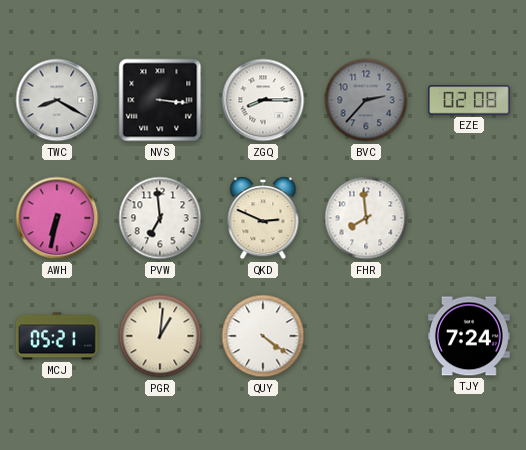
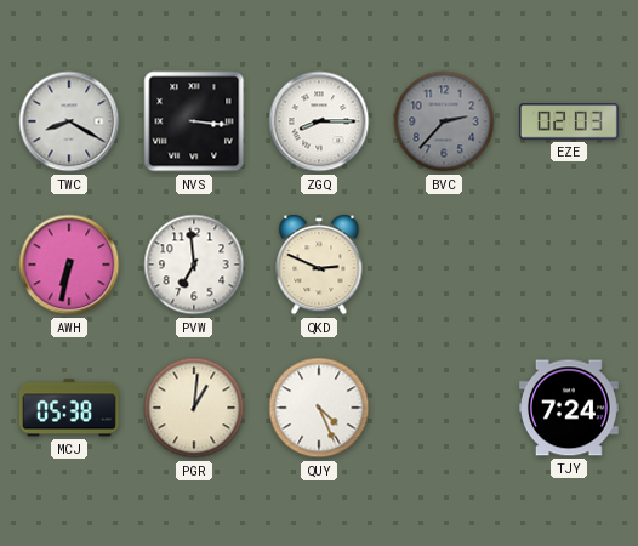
EZE: 02:08 -> 02:03 (569, 121)
FHR: 7:59 -> none (366, 218)
MCJ: 05:21 -> 05:38 (69, 408)
QUY: 4:21 -> 4:26 (319, 408)
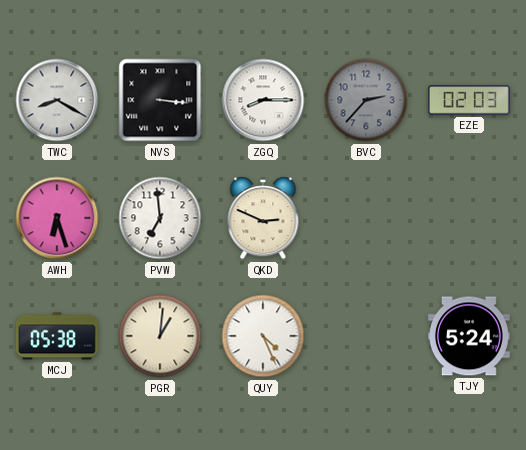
AWH: 6:32 -> 6:27 (57, 218)
TJY: 7:24 -> 5:24 (469, 336)
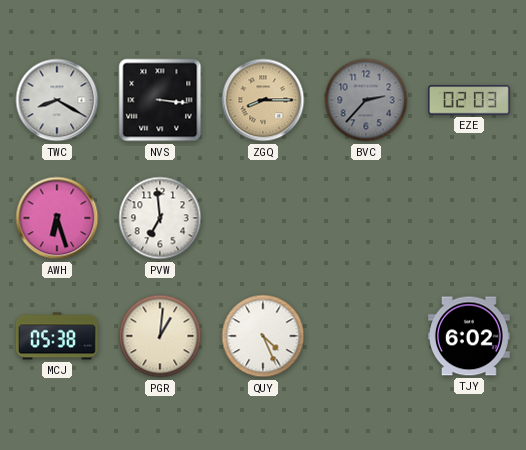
ZGQ dial: white -> champagne (263, 100)
QKD: 2:49 -> none (263, 218)
TJY: 5:24 -> 6:02 (469, 336)
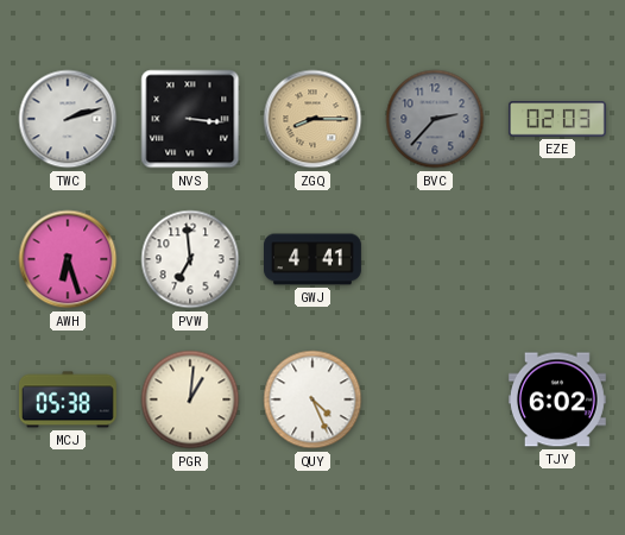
TWC: 8:20 -> 2:12 (68, 119)
GWJ: none -> 4:41 (314, 259)
